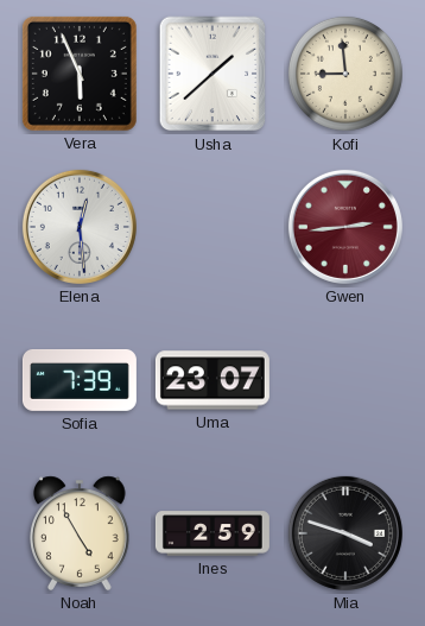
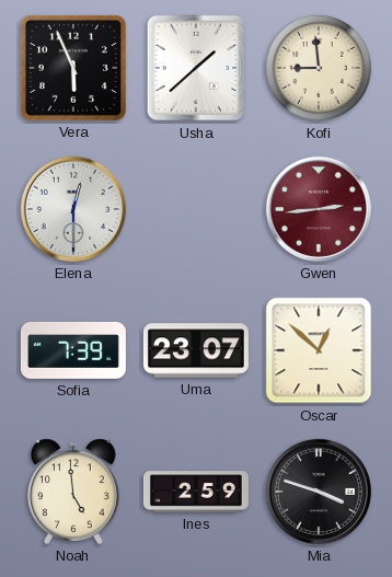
Elena: 12:29 -> 12:30 (73, 209)
Oscar: none -> 12:52 (319, 350)
Noah: 4:55 -> 4:59 (74, 492)
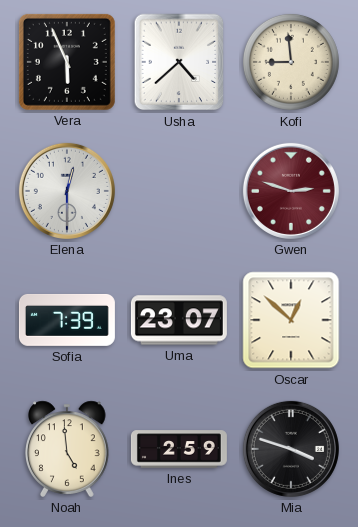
Usha: 1:38 -> 4:38 (179, 62)
Gwen: 2:44 -> 2:48 (291, 191)
